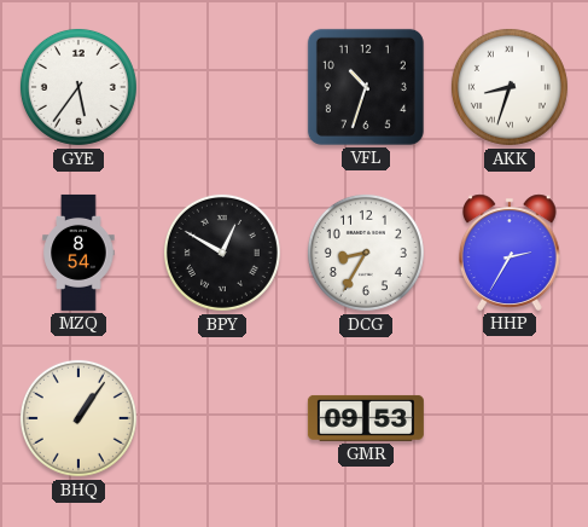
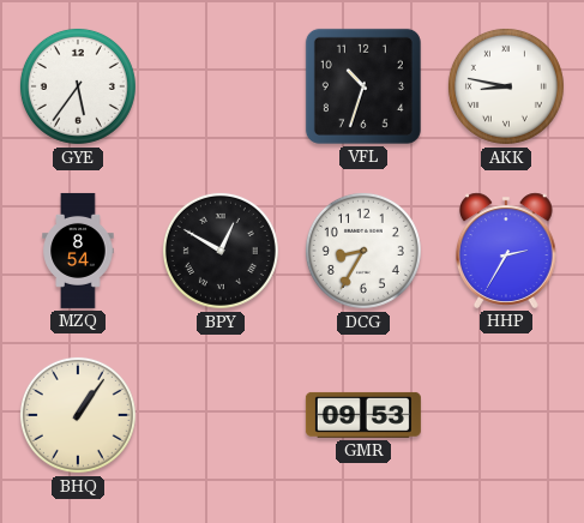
AKK: 8:33 -> 8:47 (506, 86)
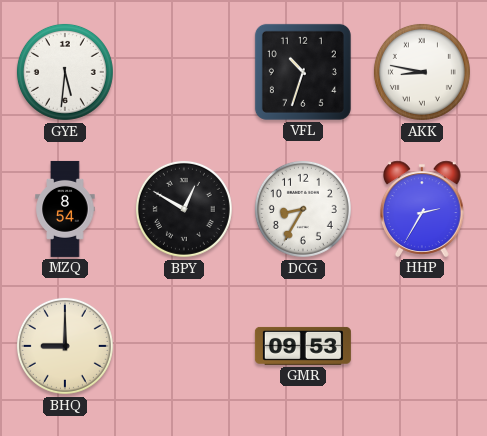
GYE: 5:36 -> 5:31 (65, 72)
BHQ: 1:06 -> 9:00 (65, 346)
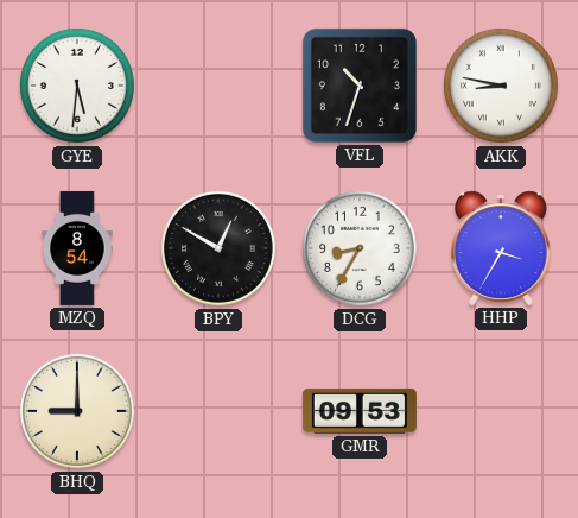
HHP: 2:35 -> 3:35 (502, 248)
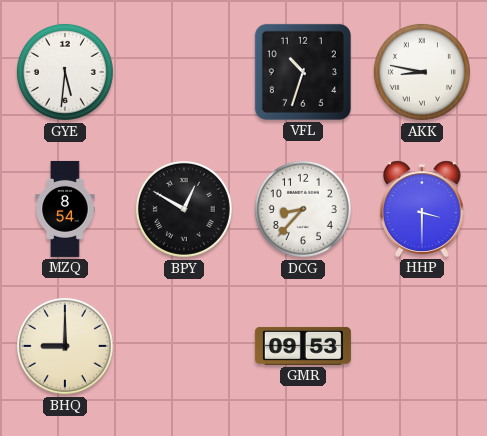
DCG: 8:35 -> 8:37 (303, 209)
HHP: 3:35 -> 3:30 (423, 209)
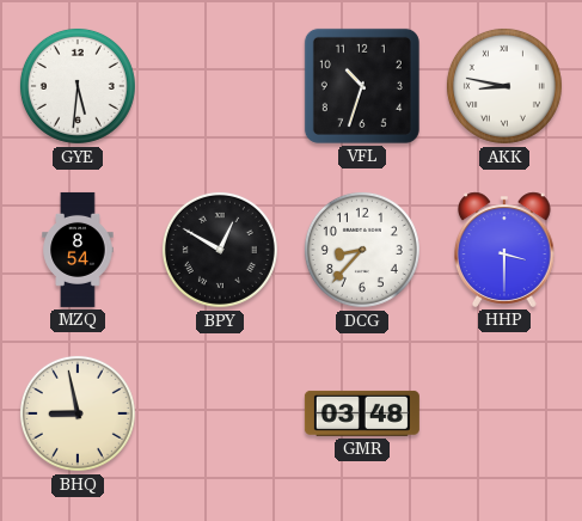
BHQ: 9:00 -> 8:58 (78, 413)
GMR: 09:53 -> 03:48 (362, 413)
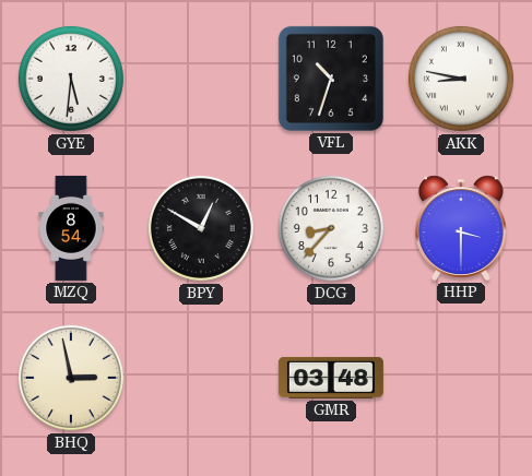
BHQ: 8:58 -> 2:58 (71, 378)
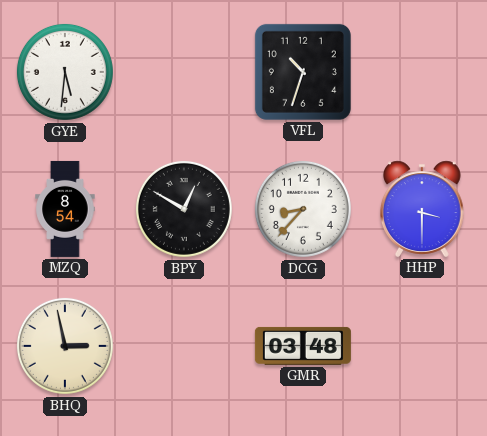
AKK: 8:47 -> none (461, 79)
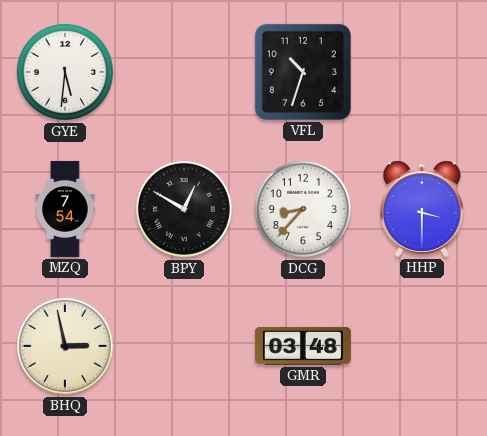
MZQ: 8:54 -> 7:54 (65, 209)
